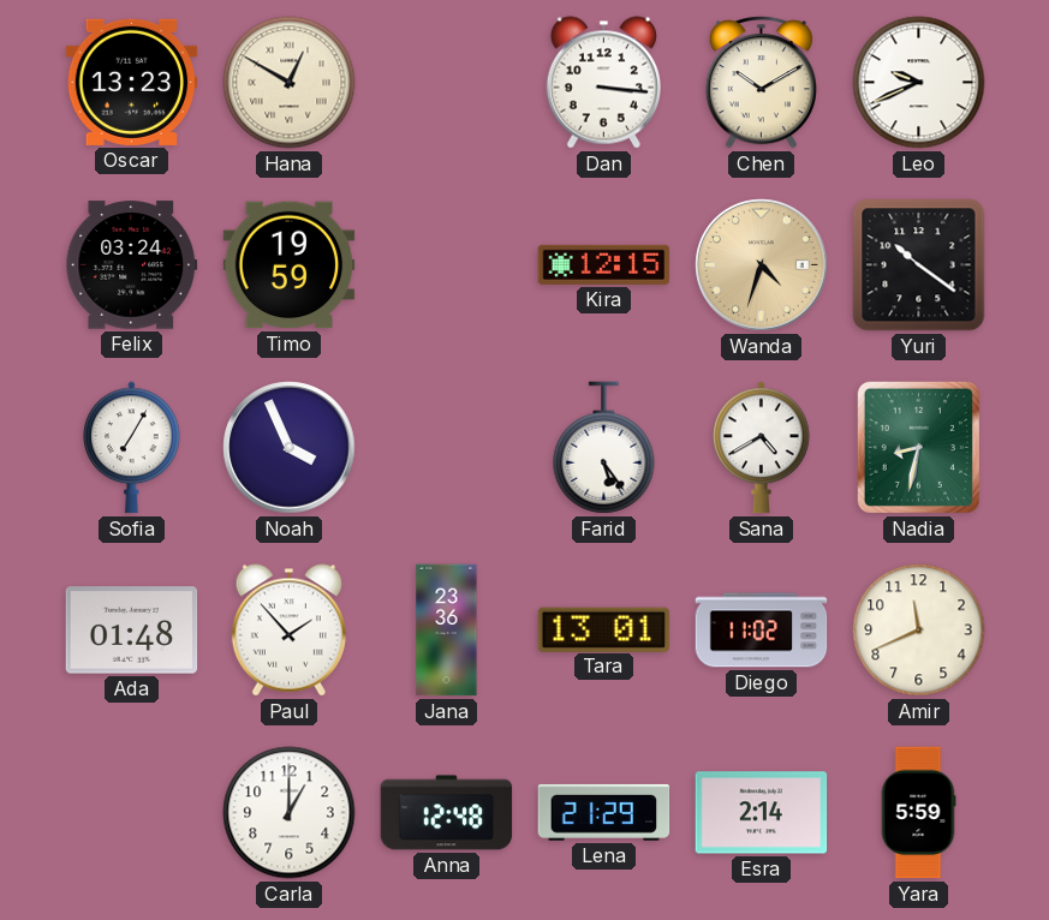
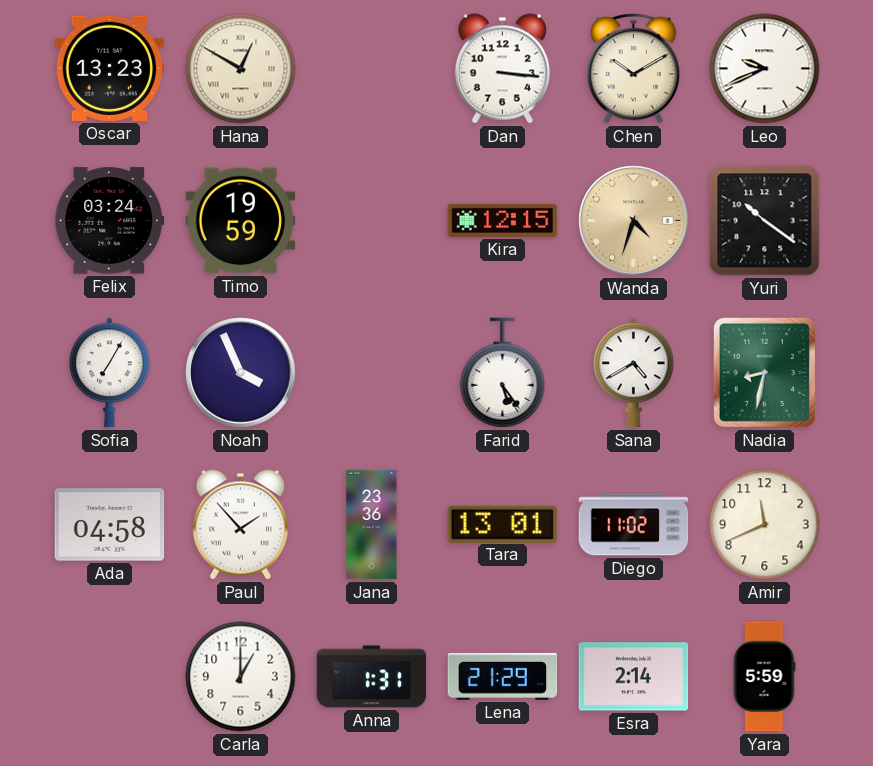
Ada: 01:48 -> 04:58 (110, 525)
Anna: 12:48 -> 1:31 (372, 677)
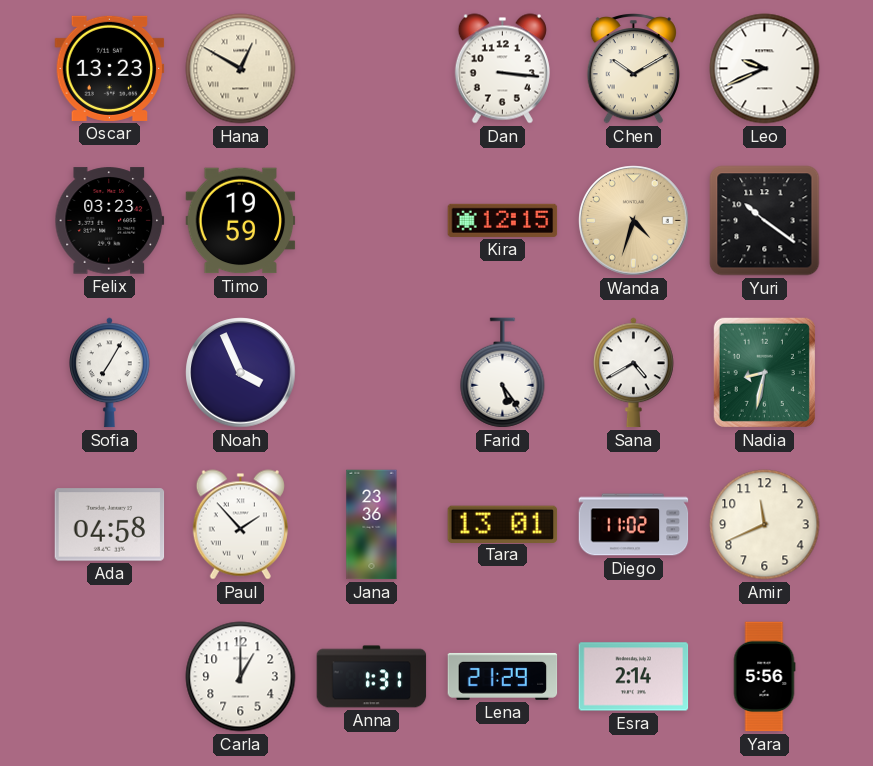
Felix: 03:24 -> 03:23 (110, 221)
Yara: 5:59 -> 5:56 (764, 677)
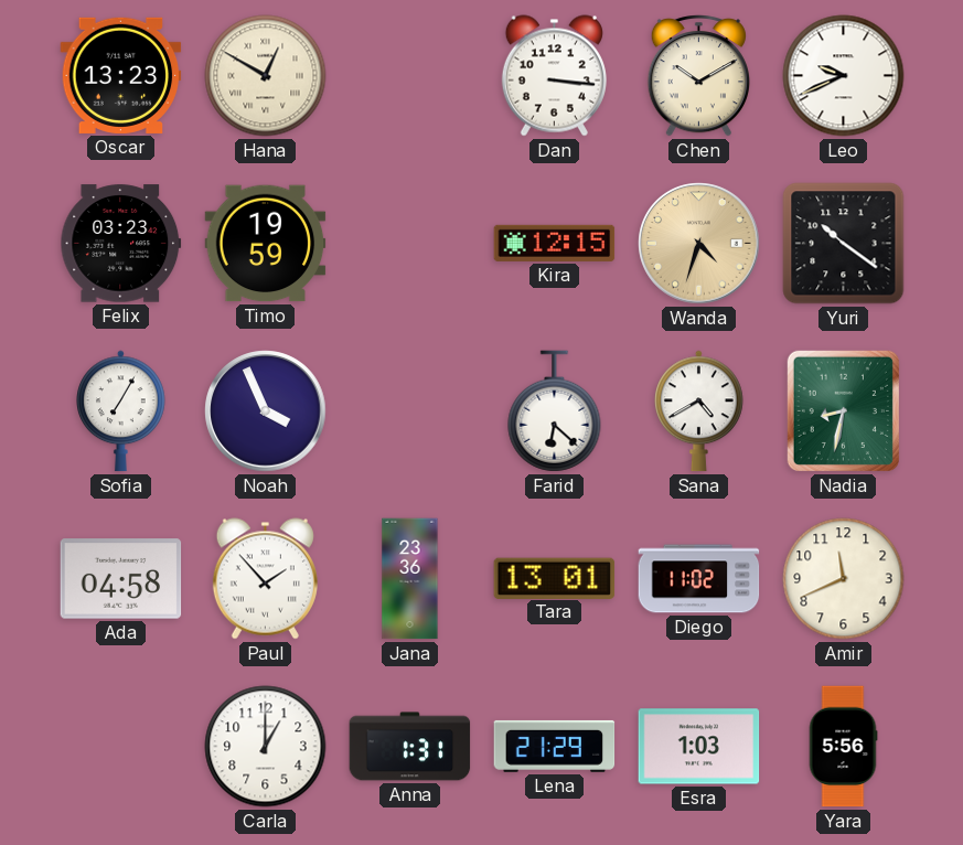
Farid: 5:24 -> 6:22 (555, 411)
Esra: 2:14 -> 1:03 (699, 747)
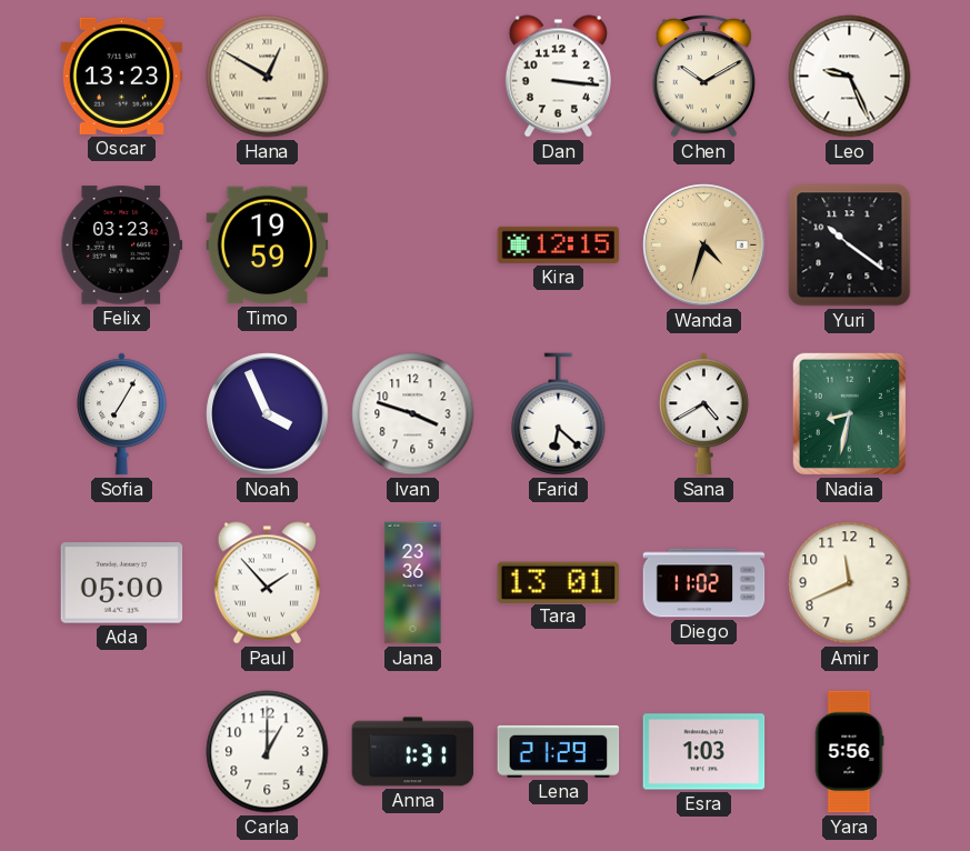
Leo: 9:41 -> 9:26 (850, 77)
Ivan: none -> 3:48 (413, 414)
Ada: 04:58 -> 05:00 (122, 583)
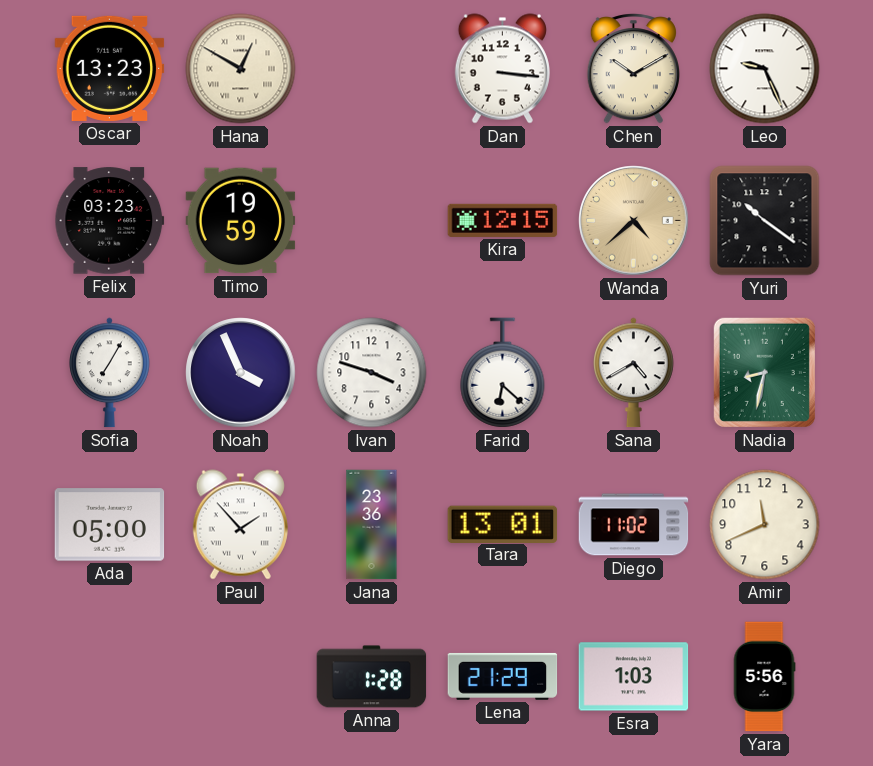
Wanda: 4:33 -> 4:38 (634, 221)
Carla: 1:00 -> none (268, 752)
Anna: 1:31 -> 1:28 (372, 677)
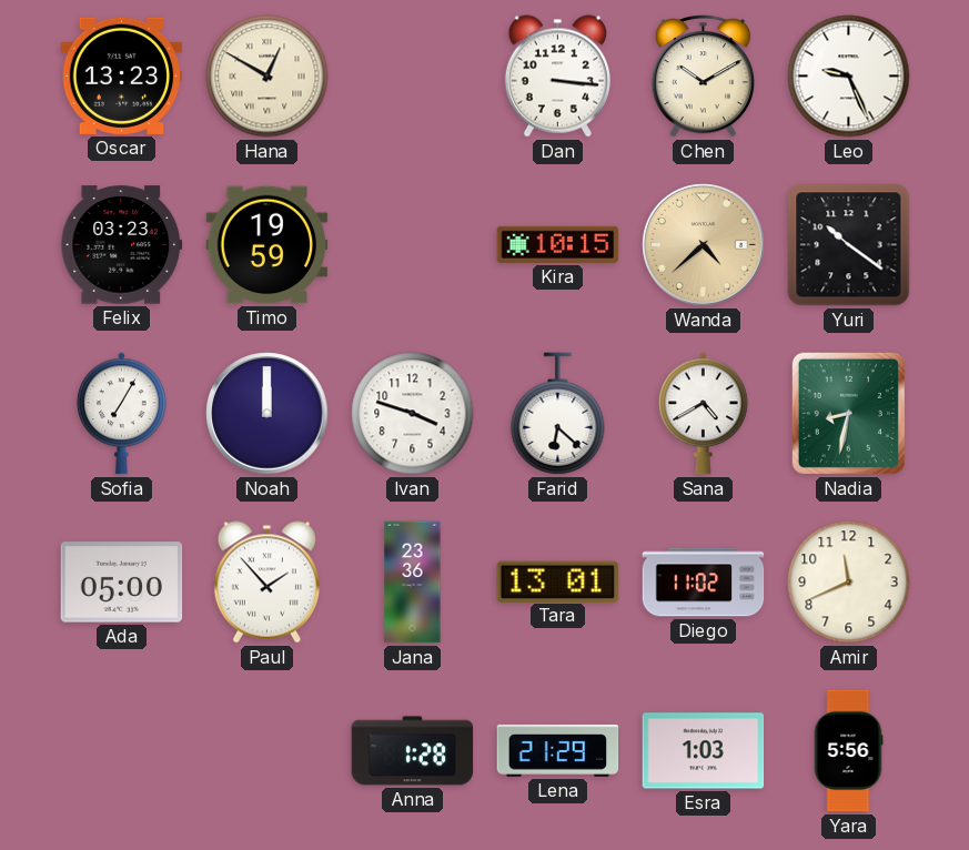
Kira: 12:15 -> 10:15 (558, 244)
Noah: 3:56 -> 12:00 (268, 414)
